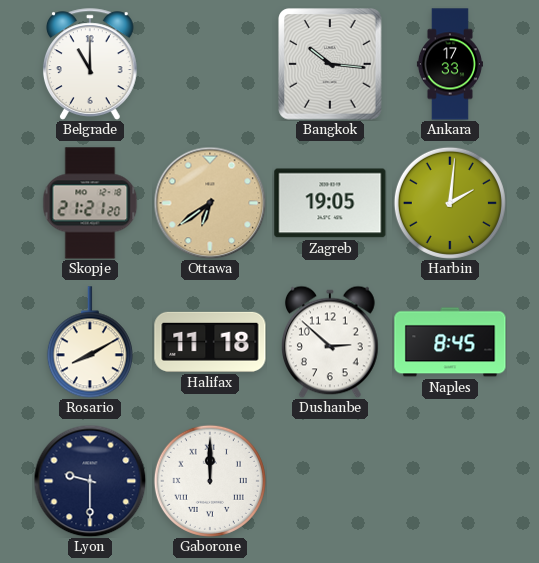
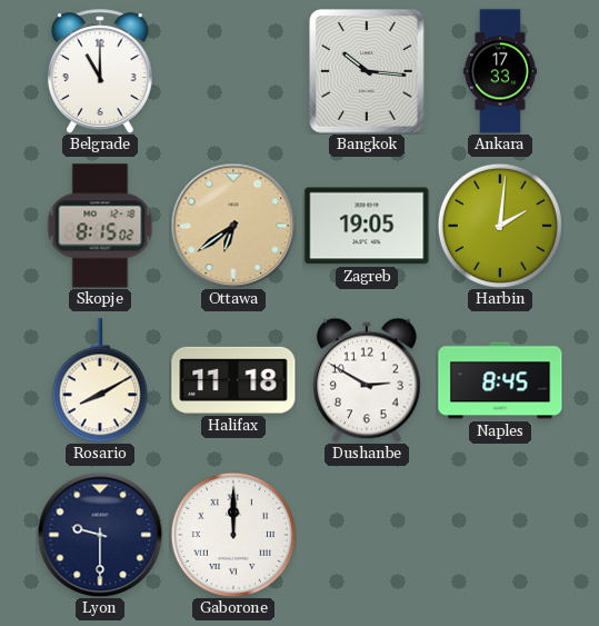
Skopje: 21:21 -> 8:15 (100, 226)
Dushanbe: 2:52 -> 2:50 (368, 380)
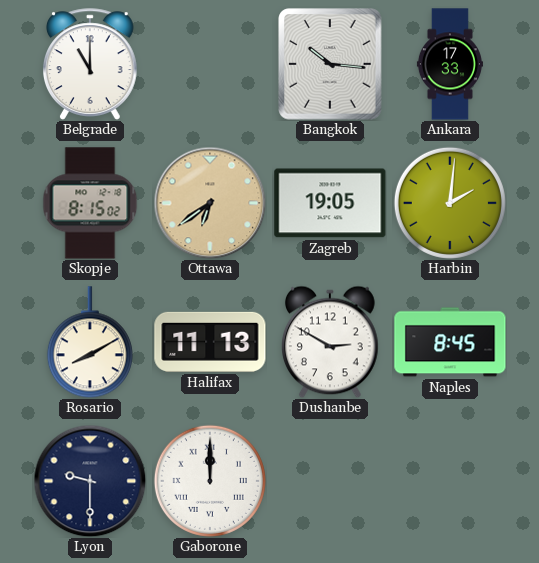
Halifax: 11:18 -> 11:13 (210, 342)
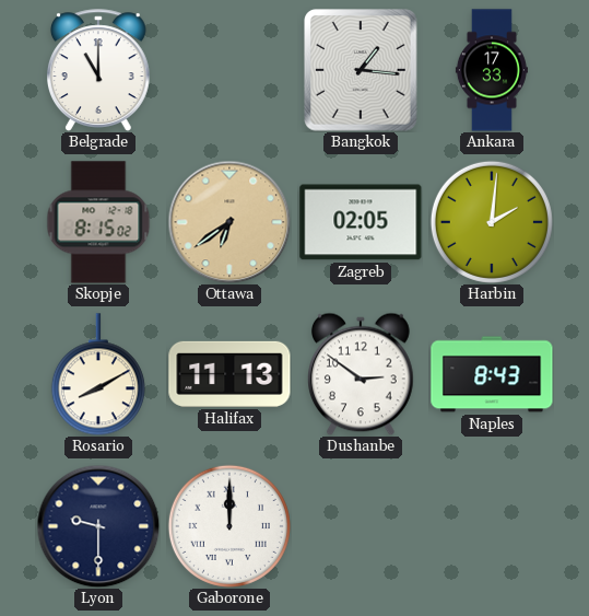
Bangkok: 10:16 -> 1:16 (361, 70)
Zagreb: 19:05 -> 02:05 (361, 222)
Dushanbe: 2:50 -> 2:51 (362, 374)
Naples: 8:45 -> 8:43 (492, 374)
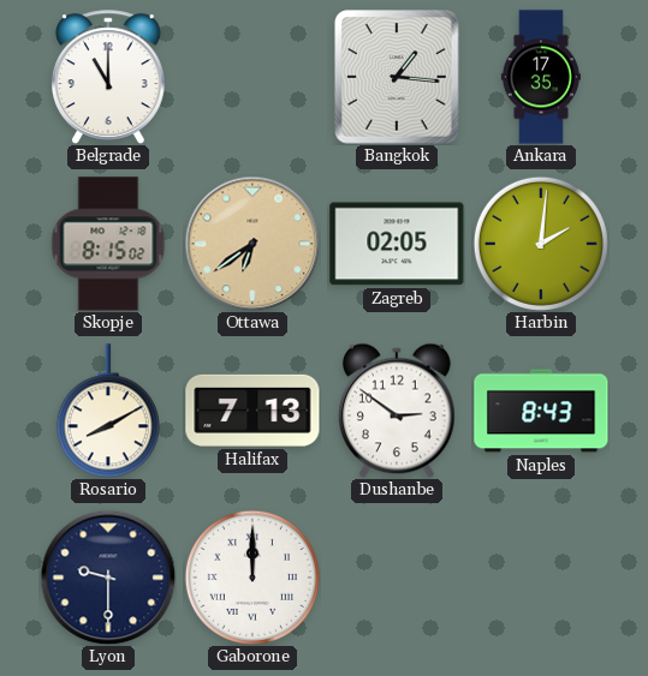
Ankara: 17:33 -> 17:35 (541, 77)
Halifax: 11:13 -> 7:13 (252, 411)
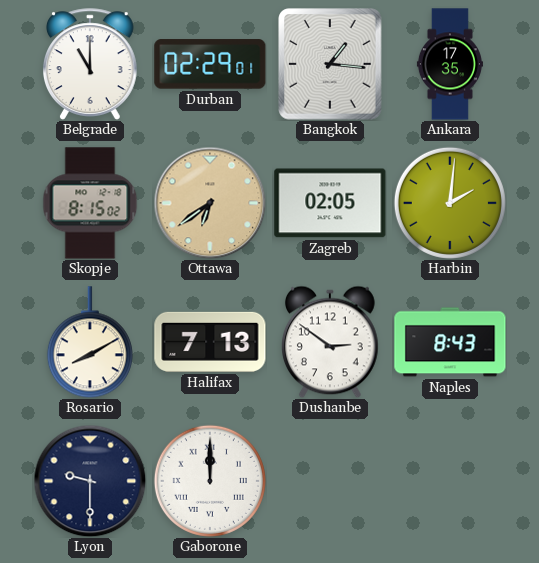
Durban: none -> 02:29 (210, 64)
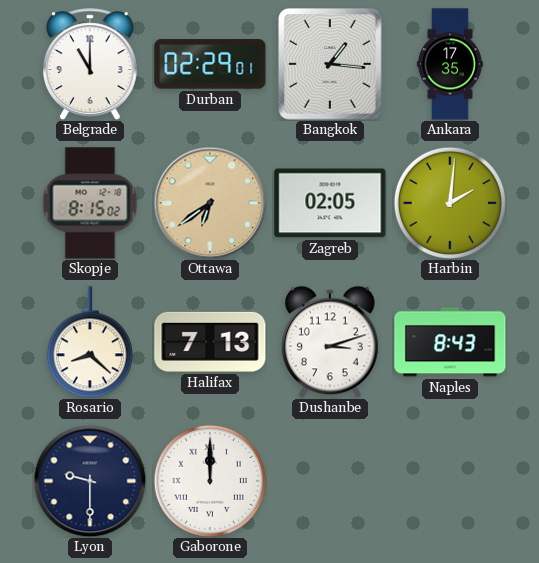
Rosario: 8:10 -> 8:22 (90, 342)
Dushanbe: 2:51 -> 3:12 (331, 342)
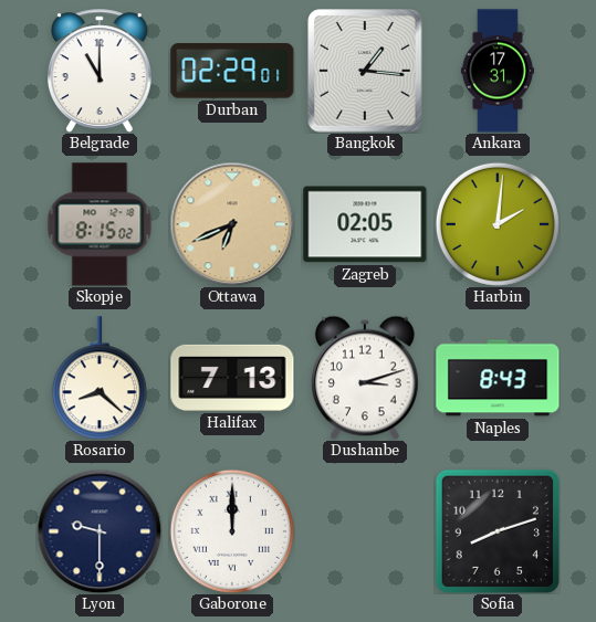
Ankara: 17:35 -> 17:31 (498, 71)
Ottawa: 6:39 -> 6:41 (232, 224)
Sofia: none -> 8:12 (498, 531)
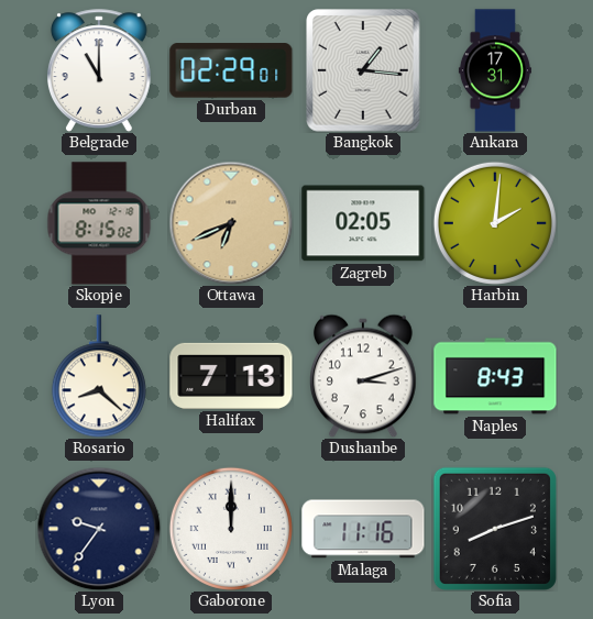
Lyon: 9:30 -> 9:36 (99, 529)
Malaga: none -> 11:16 (363, 529)
